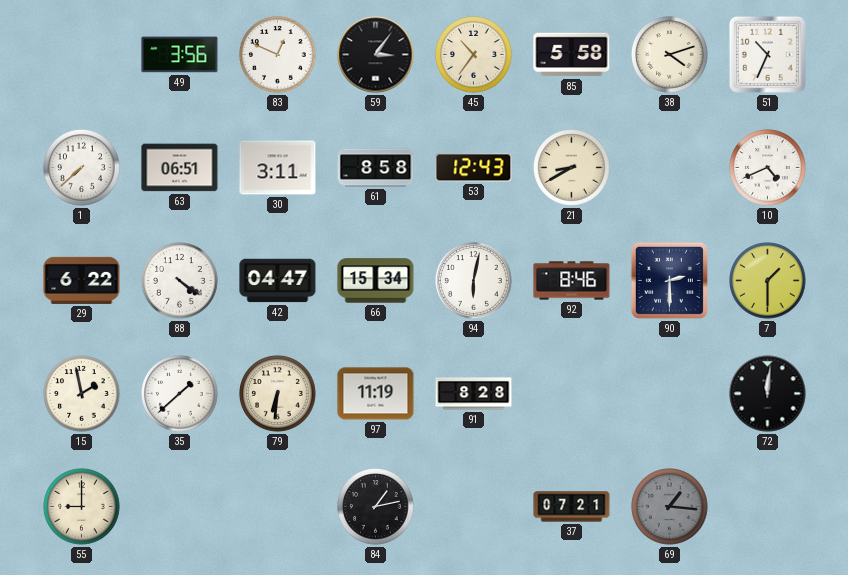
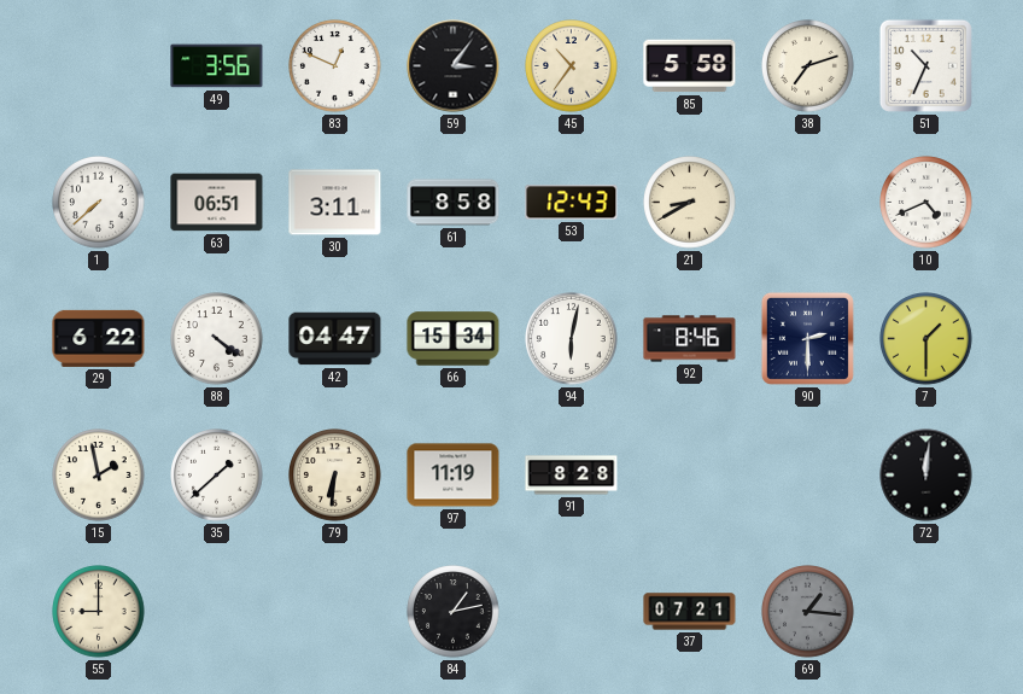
38: 4:12 -> 7:12 (808, 66)
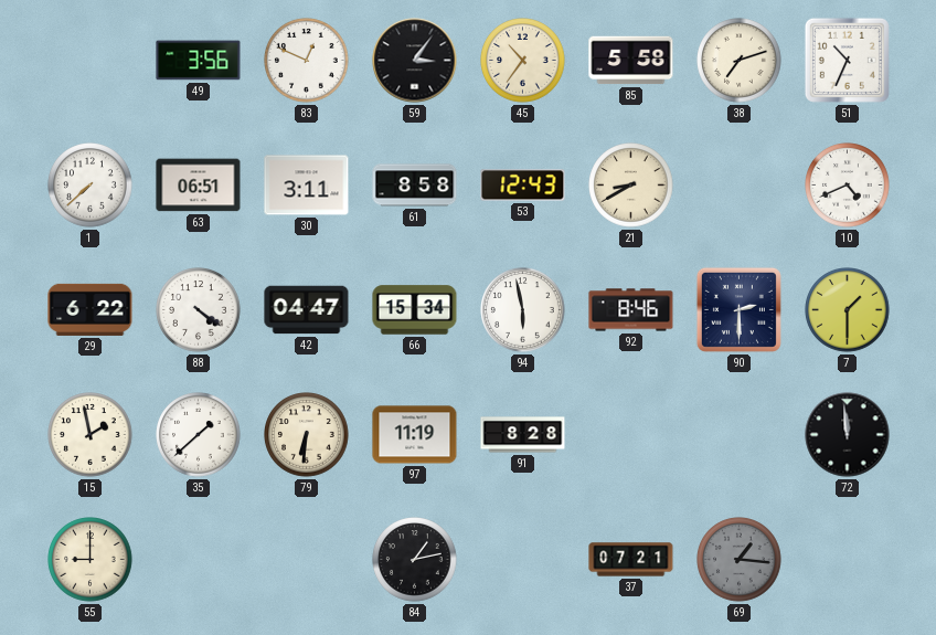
94: 6:02 -> 5:58 (523, 310)
72: 12:01 -> 11:59 (848, 435)
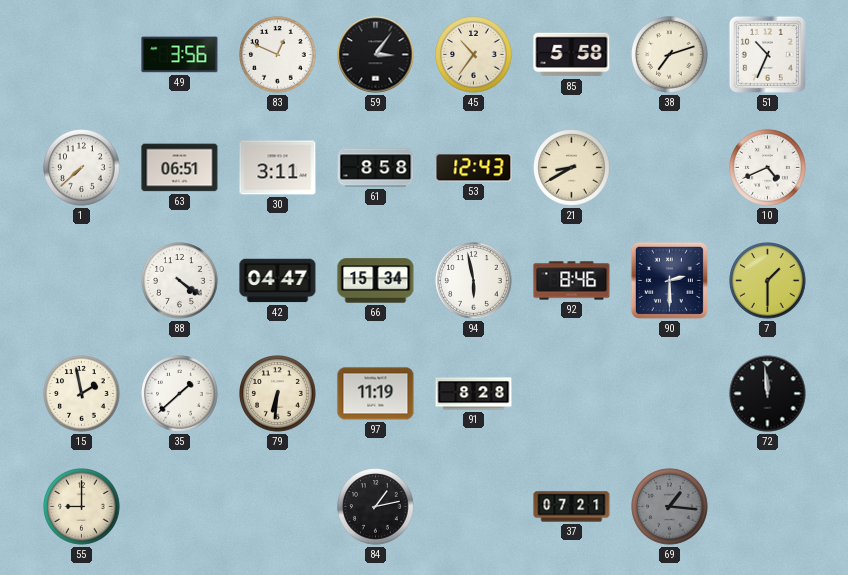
29: 6:22 -> none (91, 309)
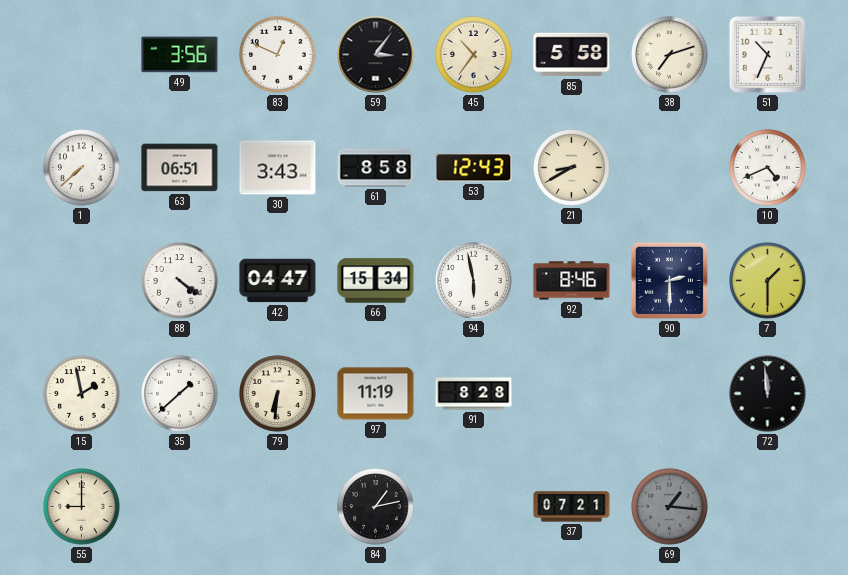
30: 3:11 -> 3:43 (278, 168)
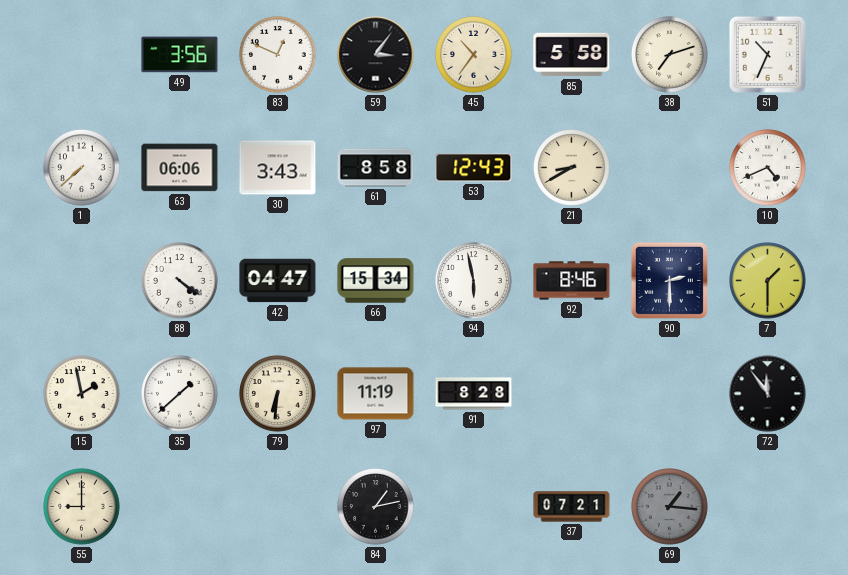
63: 06:51 -> 06:06 (180, 168)
72: 11:59 -> 11:54 (768, 394)
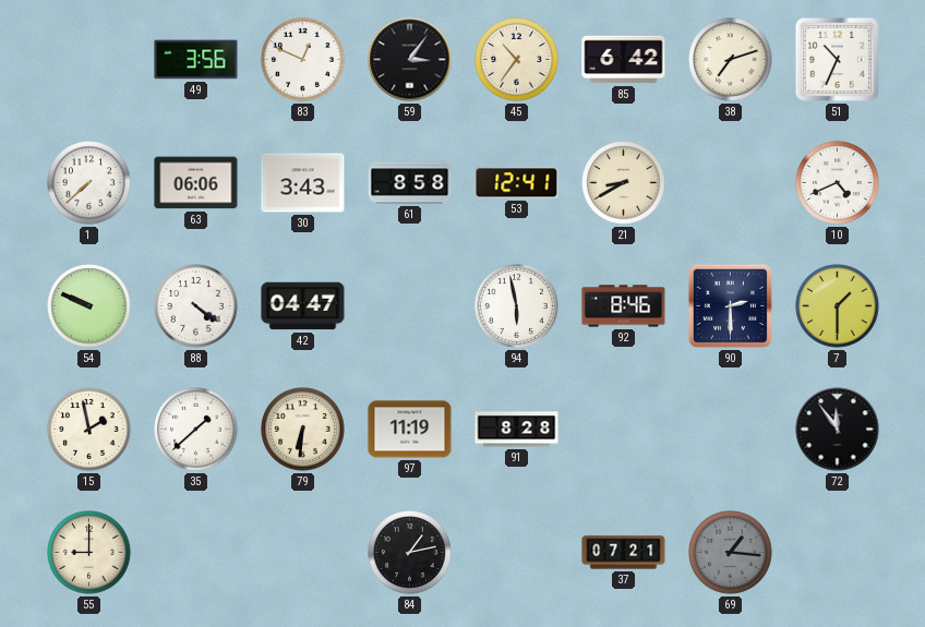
85: 5:58 -> 6:42 (624, 60)
53: 12:43 -> 12:41 (517, 183)
54: none -> 9:49 (89, 306)
66: 15:34 -> none (376, 281)
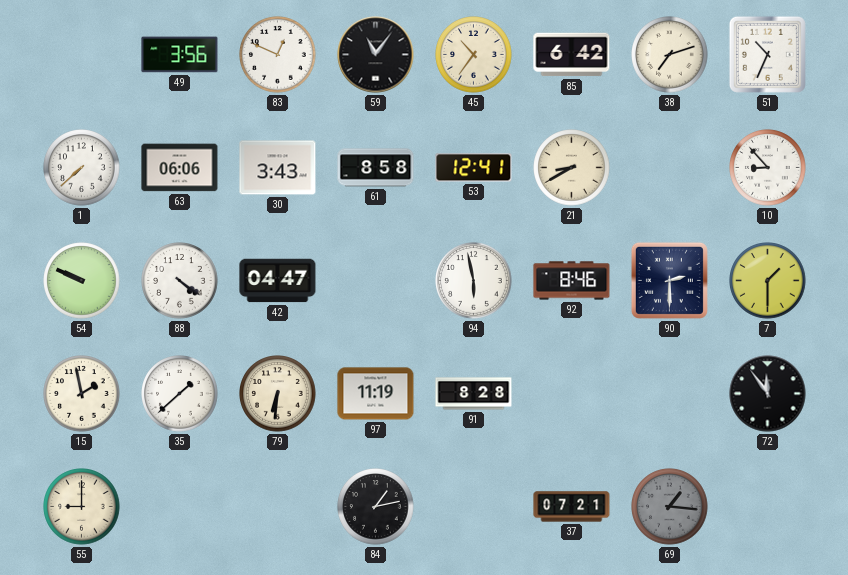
59: 3:06 -> 11:06 (376, 55)
10: 4:41 -> 8:53 (768, 168)
